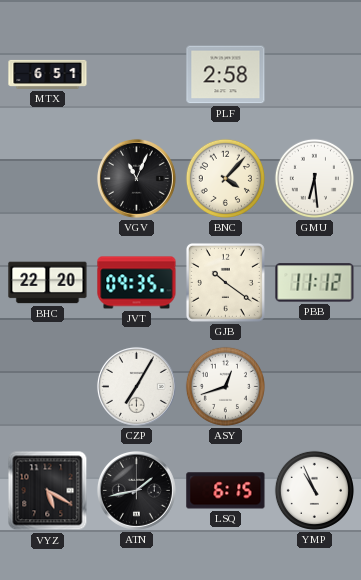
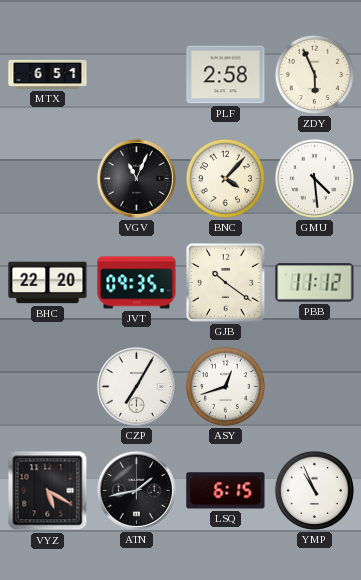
ZDY: none -> 5:56 (314, 74)
GMU: 6:29 -> 4:29 (314, 178)
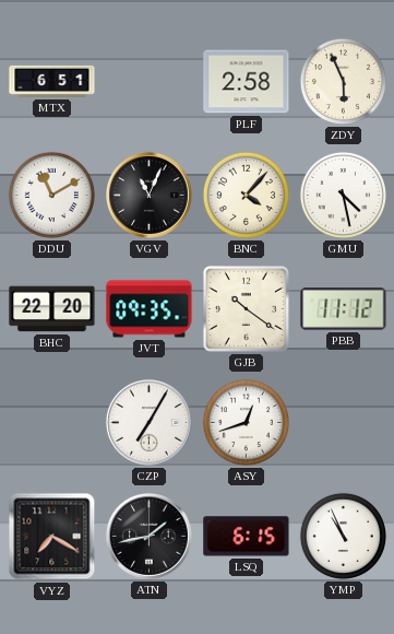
DDU: none -> 11:10 (51, 195)
GMU: 4:29 -> 4:28 (343, 195)
VYZ: 5:20 -> 7:20 (52, 537)
